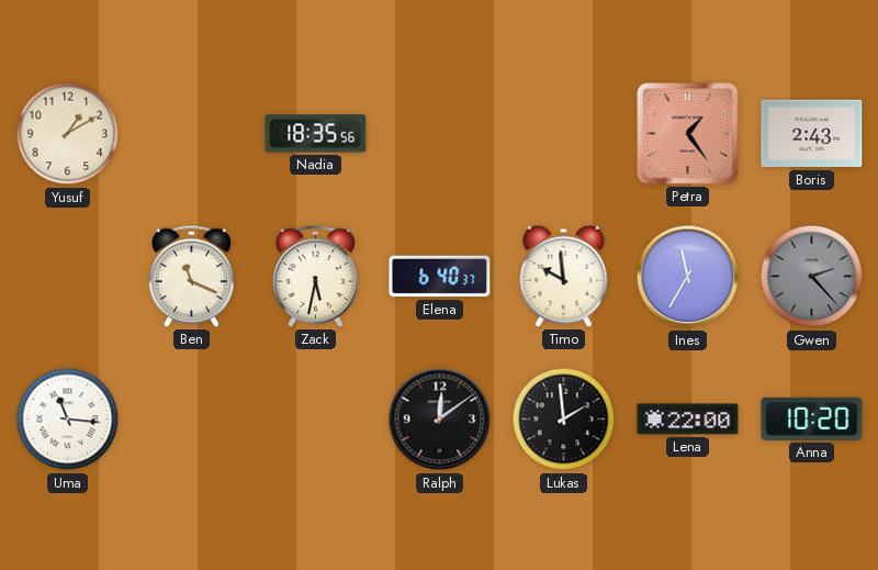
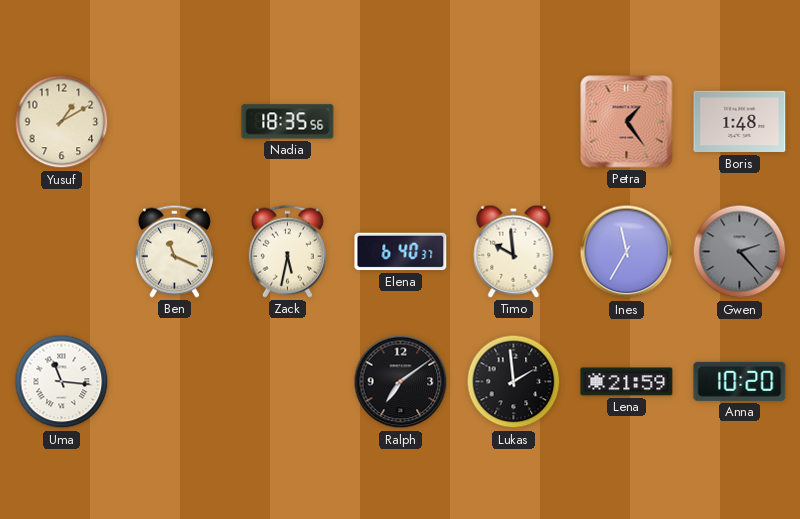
Boris: 2:43 -> 1:48 (740, 122)
Ralph: 12:09 -> 7:09 (401, 382)
Lena: 22:00 -> 21:59 (627, 382)
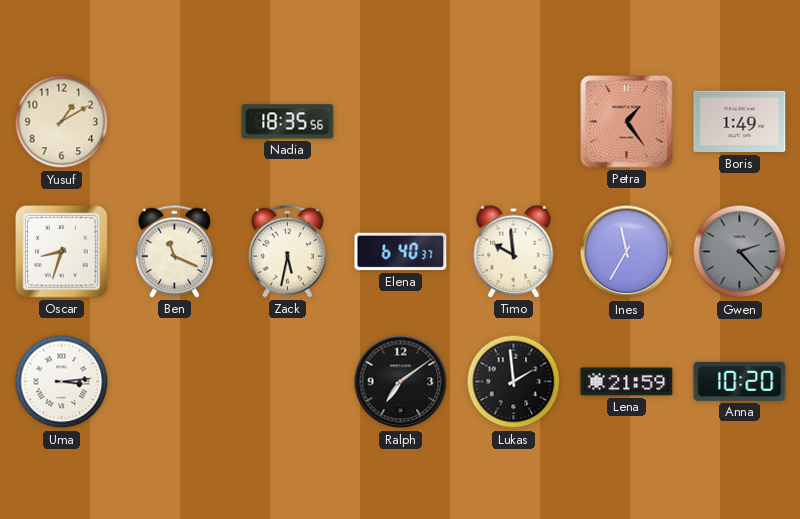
Boris: 1:48 -> 1:49 (740, 122)
Oscar: none -> 8:33 (62, 252)
Uma: 11:16 -> 3:14 (62, 382)
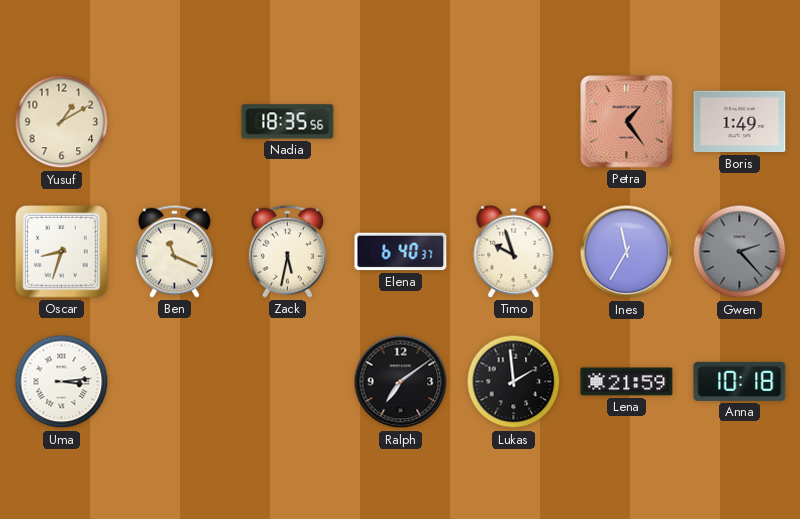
Timo: 9:59 -> 9:57 (514, 251)
Anna: 10:20 -> 10:18 (740, 381)
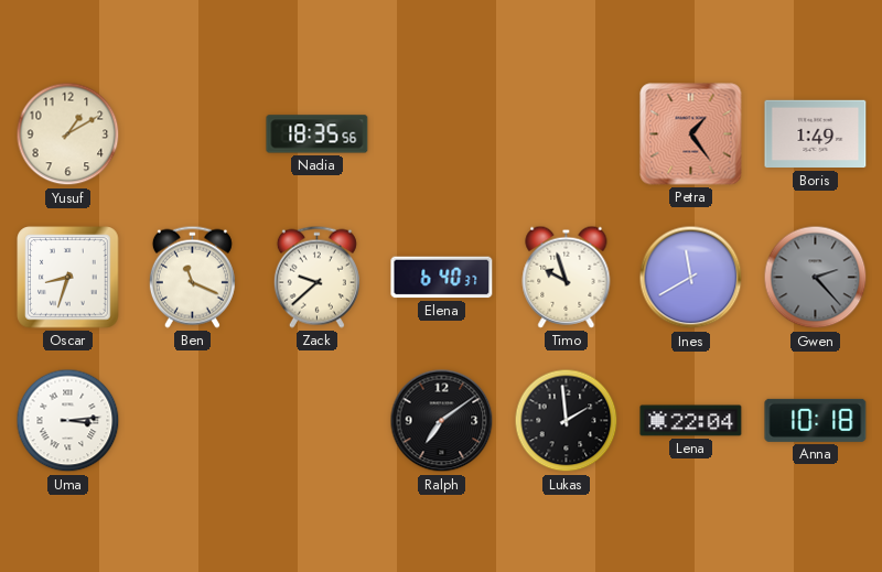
Zack: 5:32 -> 9:38 (316, 277)
Ines: 11:35 -> 11:40 (691, 278)
Lena: 21:59 -> 22:04 (691, 421)
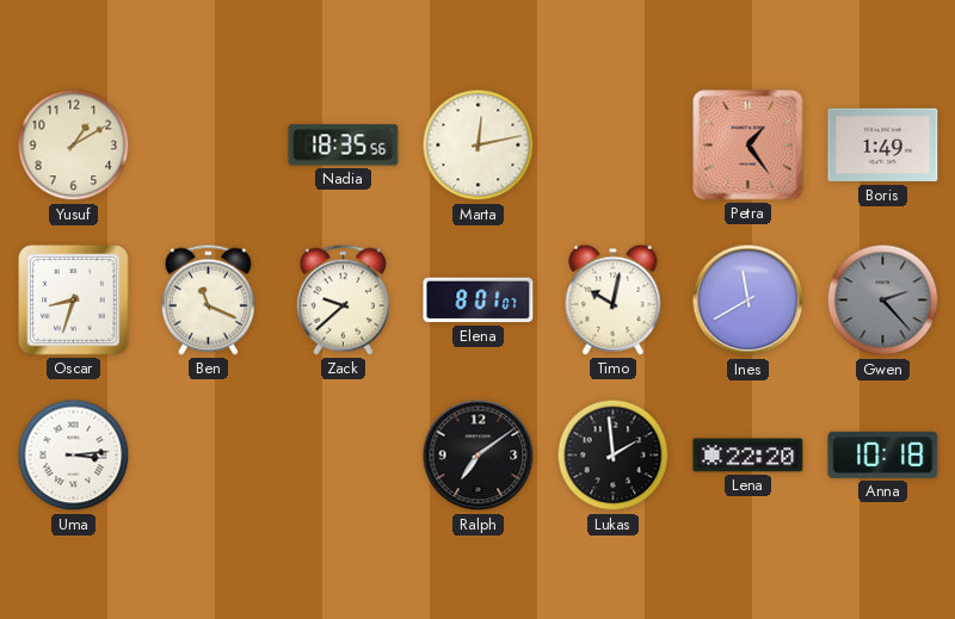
Marta: none -> 12:13 (479, 146)
Elena: 6:40 -> 8:01 (479, 301)
Timo: 9:57 -> 10:02 (614, 299)
Lena: 22:04 -> 22:20 (748, 456)
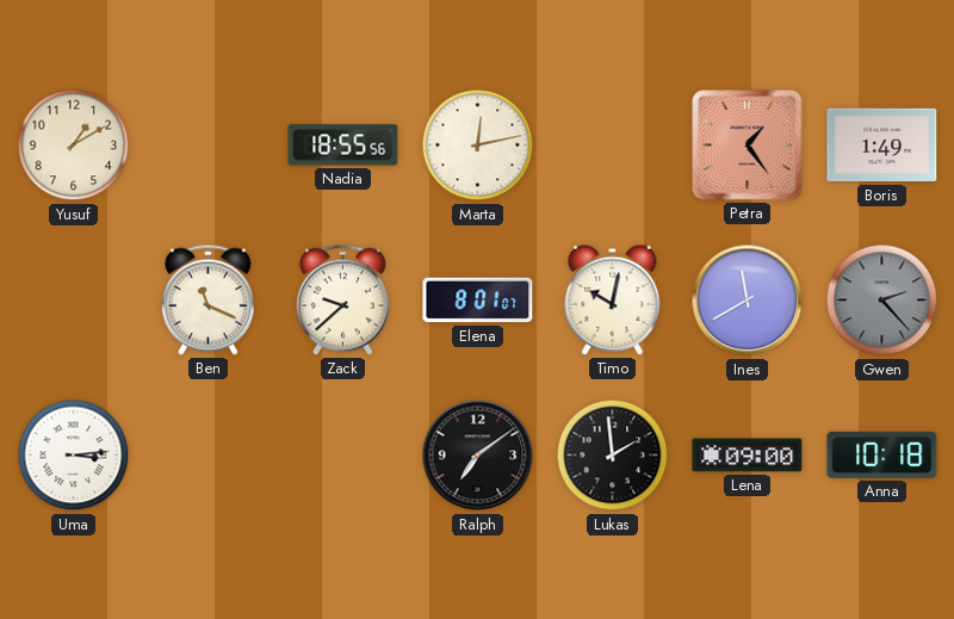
Nadia: 18:35 -> 18:55 (343, 146)
Oscar: 8:33 -> none (74, 301)
Lena: 22:20 -> 09:00 (748, 456)
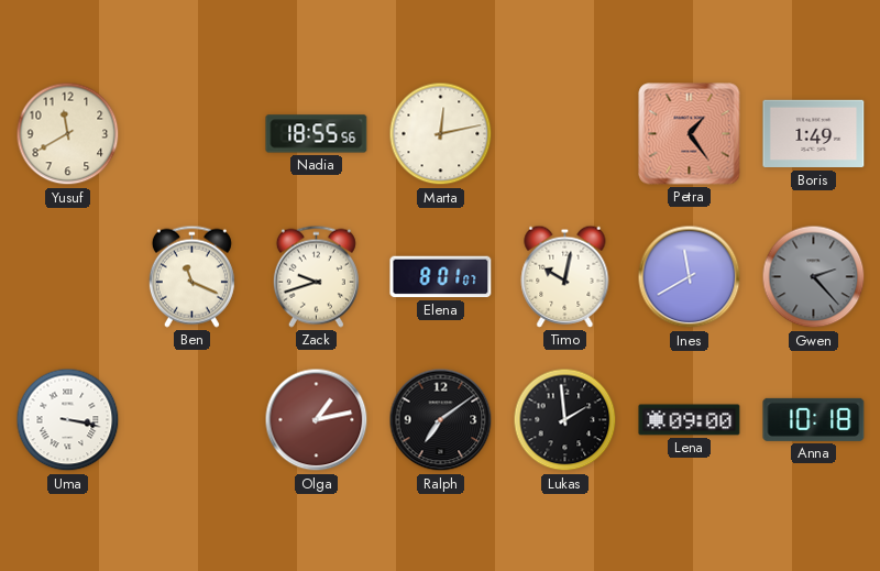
Yusuf: 1:10 -> 11:40 (68, 134)
Zack: 9:38 -> 9:42 (316, 276)
Uma: 3:14 -> 3:17 (68, 420)
Olga: none -> 1:13 (317, 420)
